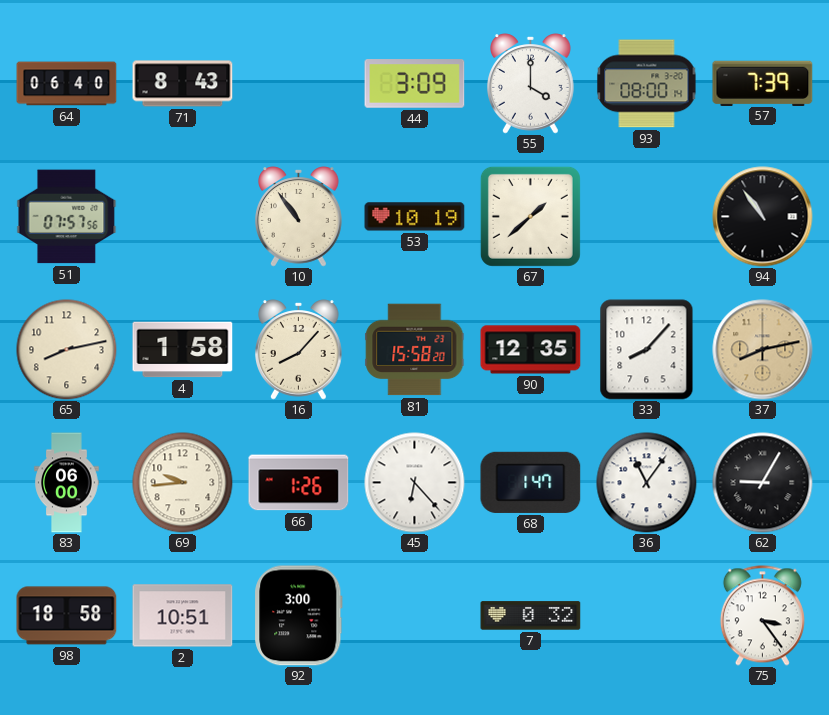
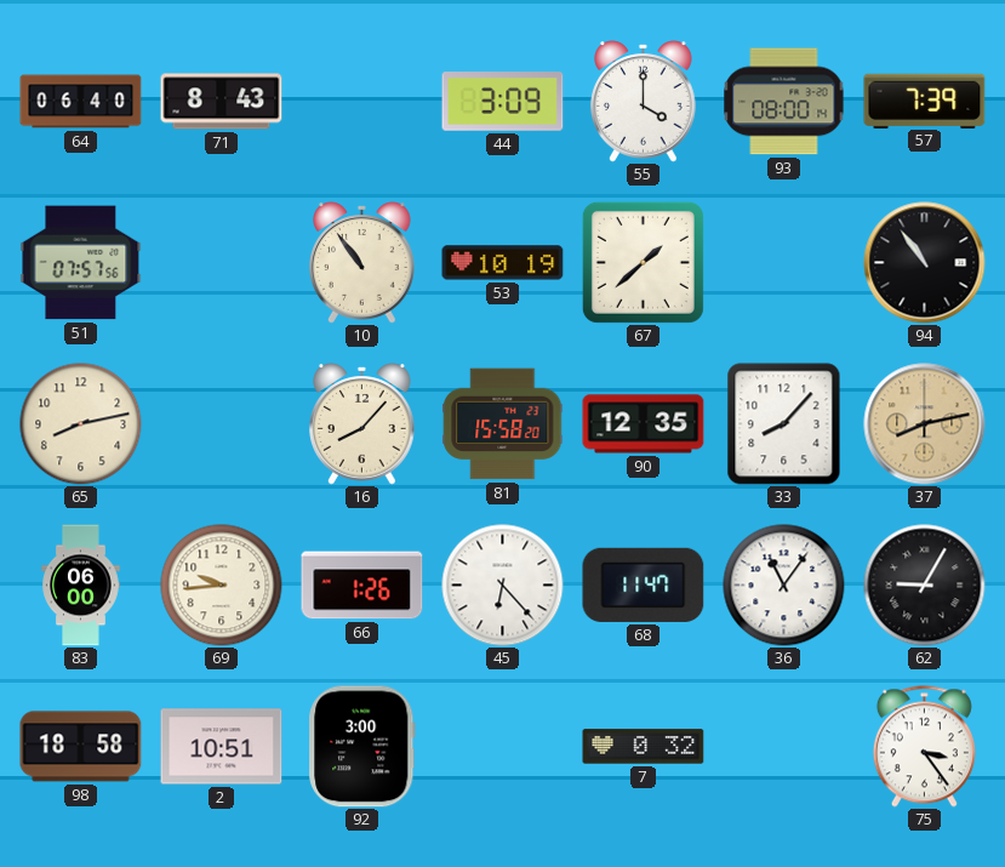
4: 1:58 -> none (183, 350)
68: 1:47 -> 11:47 (644, 584)
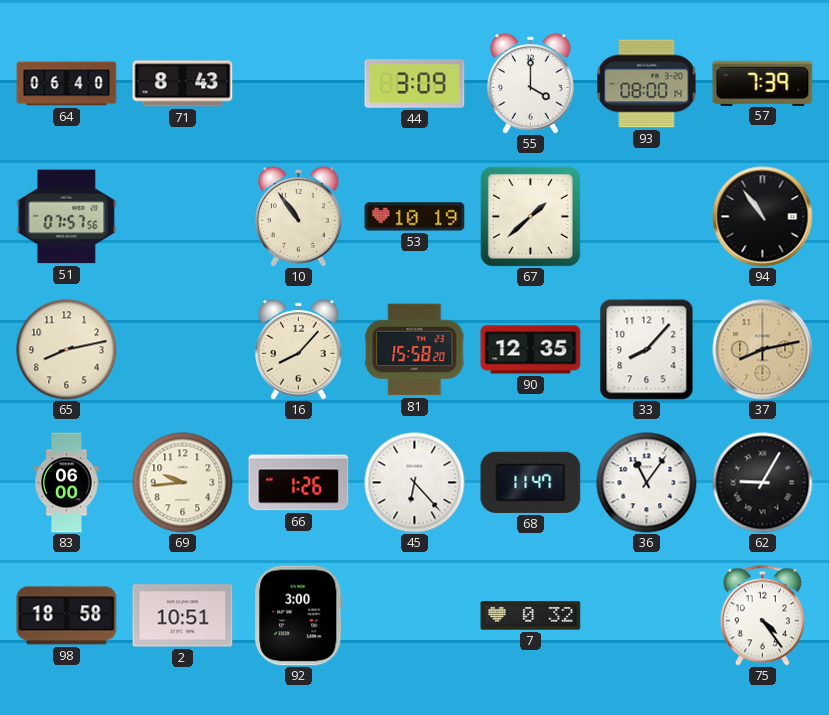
75: 3:24 -> 4:24 (762, 616)
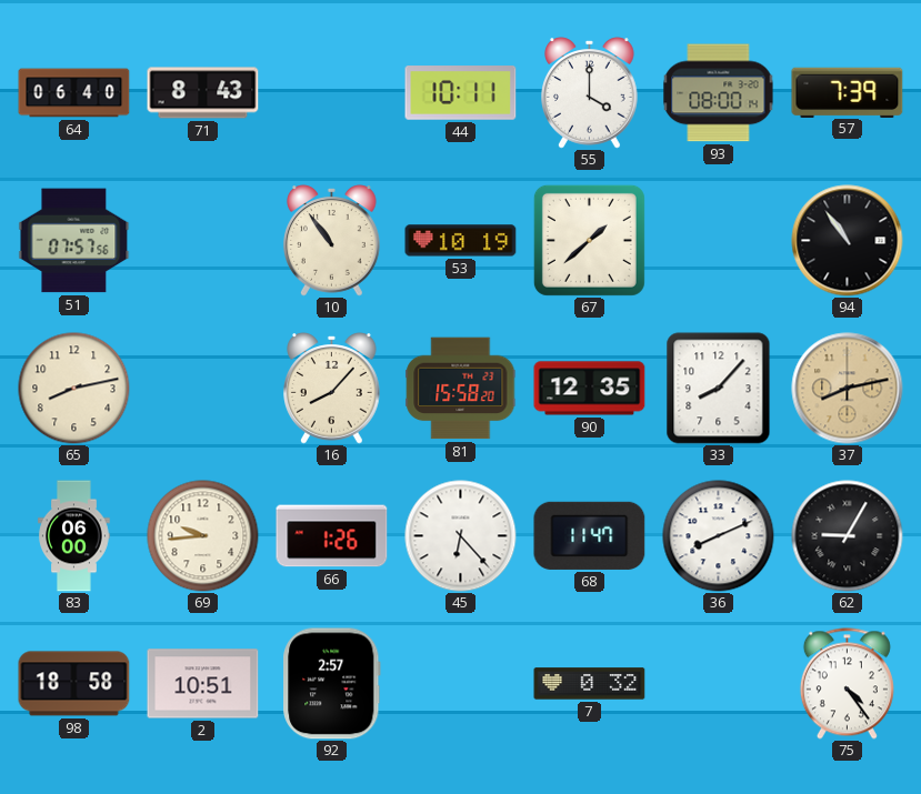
44: 3:09 -> 10:11 (461, 93)
36: 11:06 -> 8:11 (719, 536)
92: 3:00 -> 2:57 (332, 684)
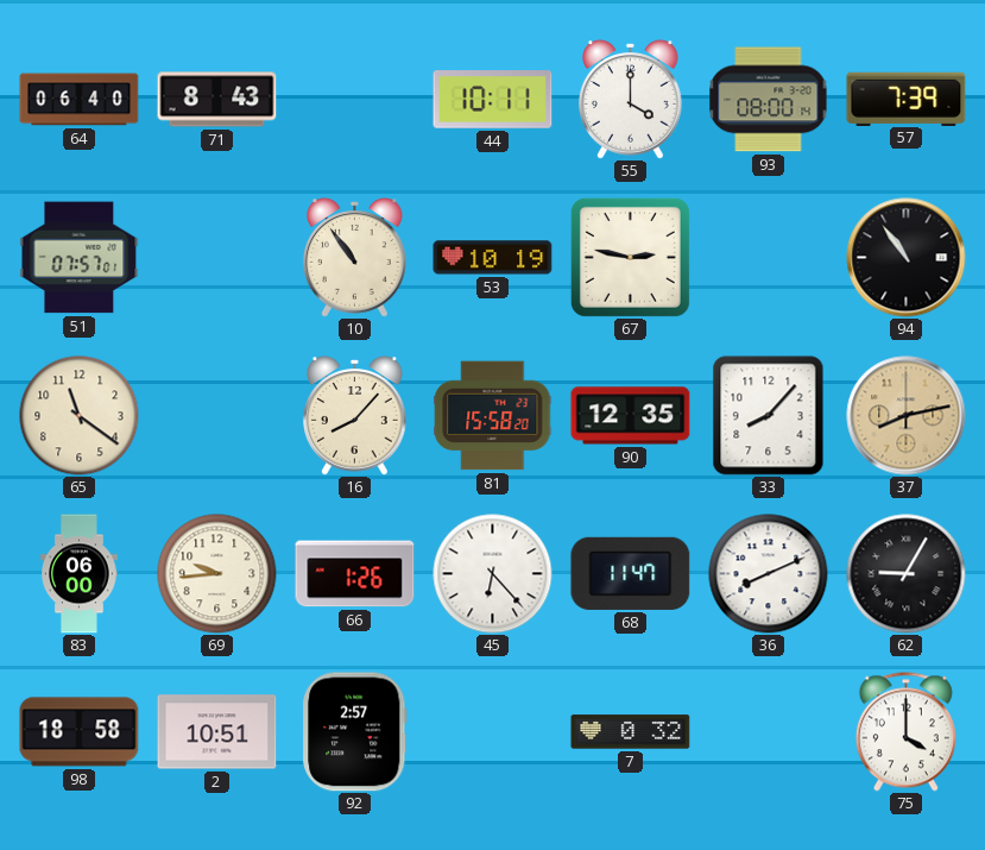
51: 07:57:56 -> 07:57:01 (80, 258)
67: 1:38 -> 2:47 (630, 257)
65: 8:13 -> 11:21 (80, 416)
75: 4:24 -> 4:00 (905, 732)
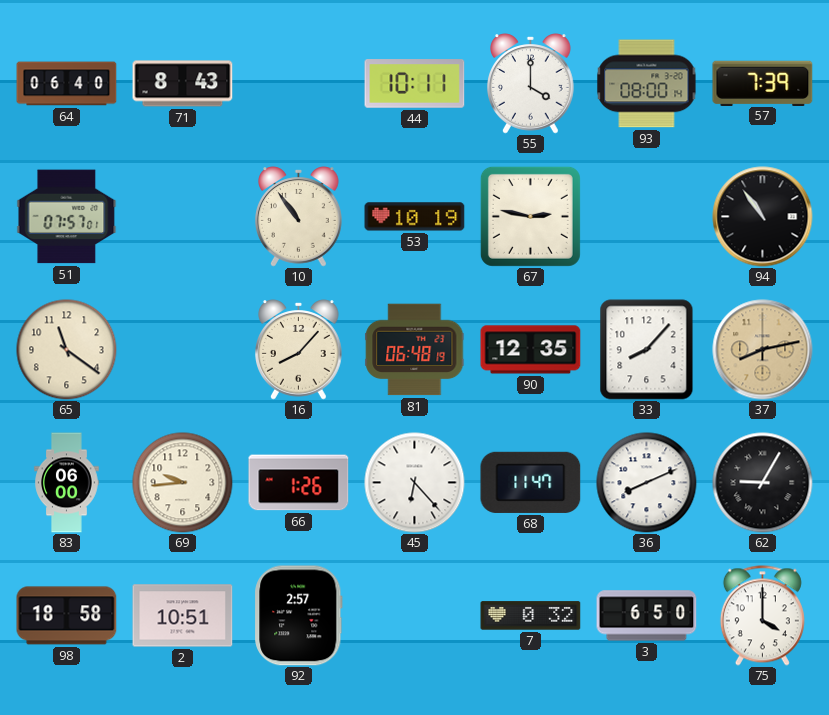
81: 15:58 -> 06:48 (415, 350)
3: none -> 6:50 (647, 616)
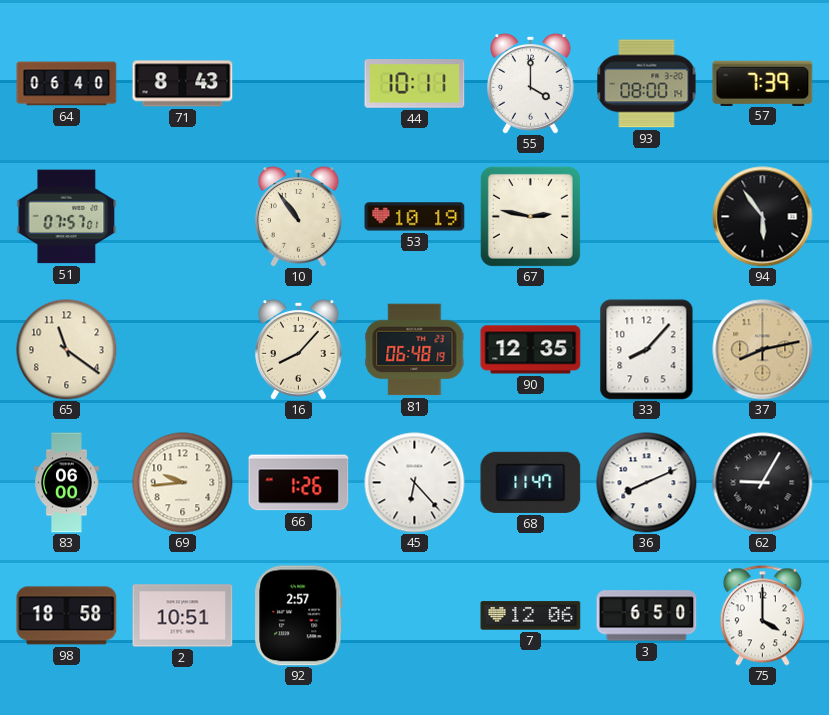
94: 10:54 -> 5:54 (763, 217)
7: 0:32 -> 12:06 (531, 616)
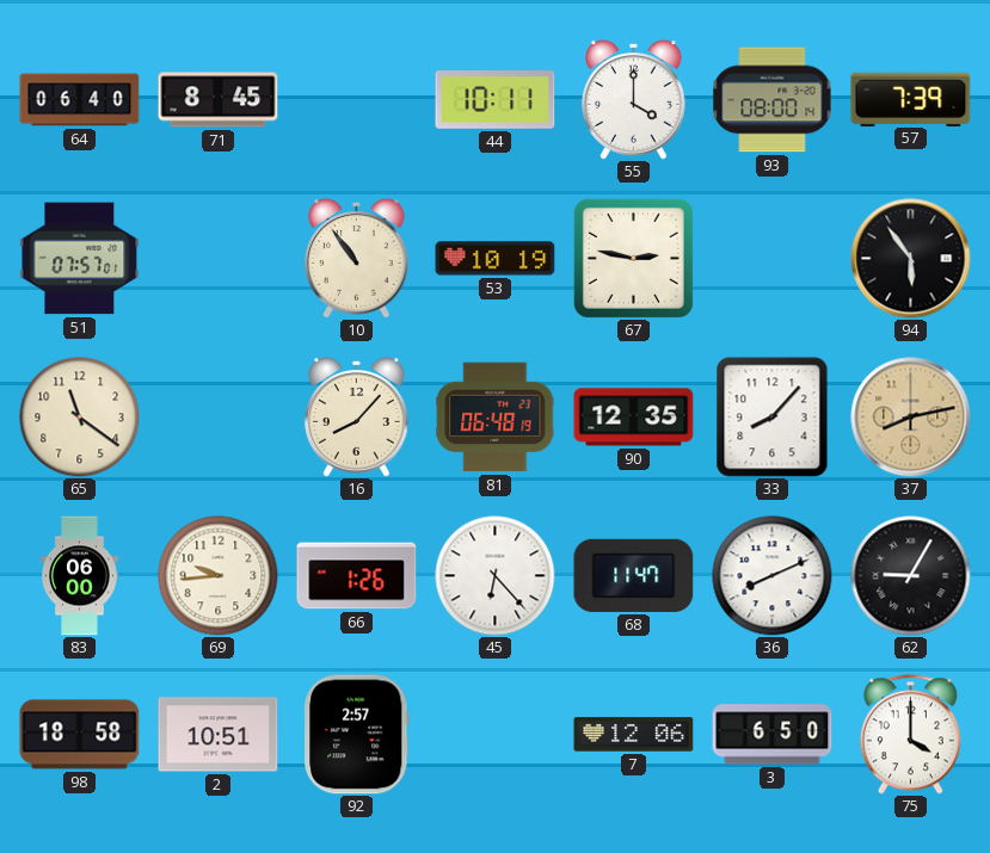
71: 8:43 -> 8:45 (219, 100)
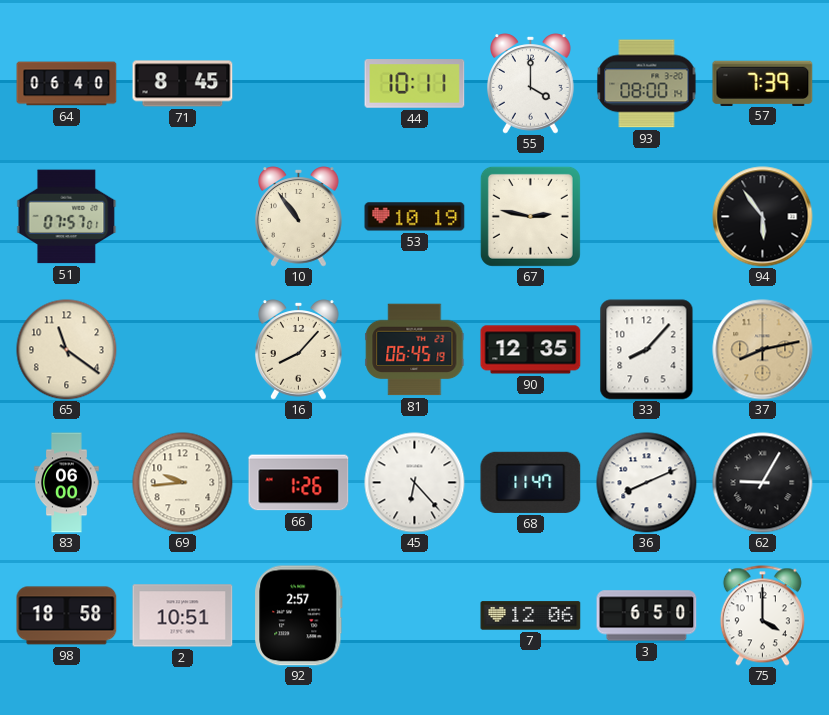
81: 06:48 -> 06:45 (415, 350)
